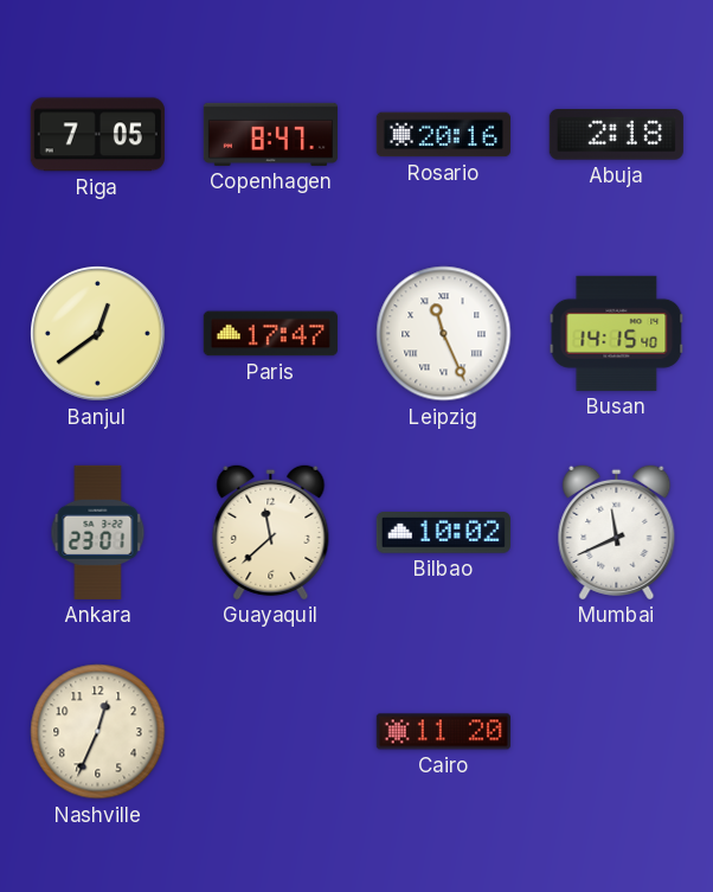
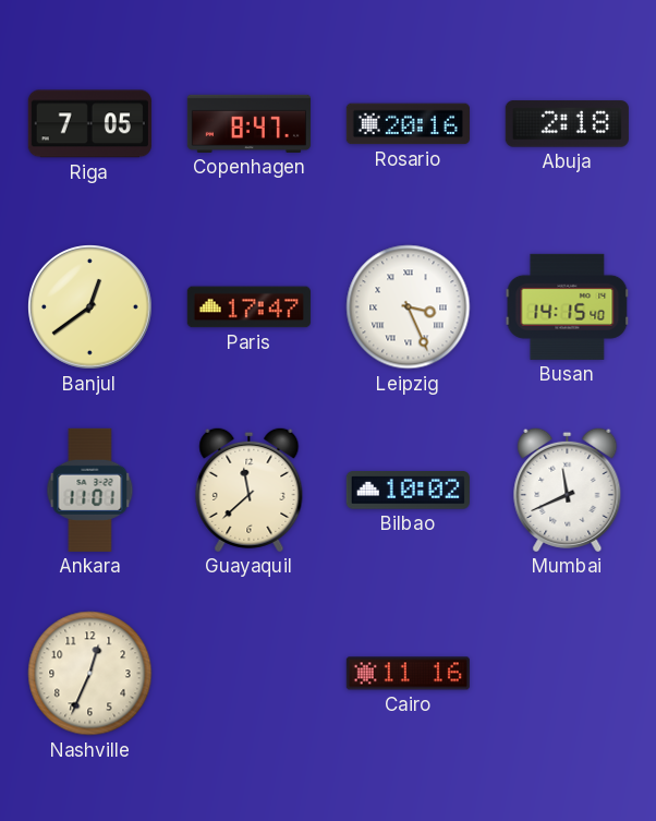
Leipzig: 11:26 -> 3:26 (409, 307)
Ankara: 23:01 -> 11:01 (90, 490)
Cairo: 11:20 -> 11:16 (408, 674)
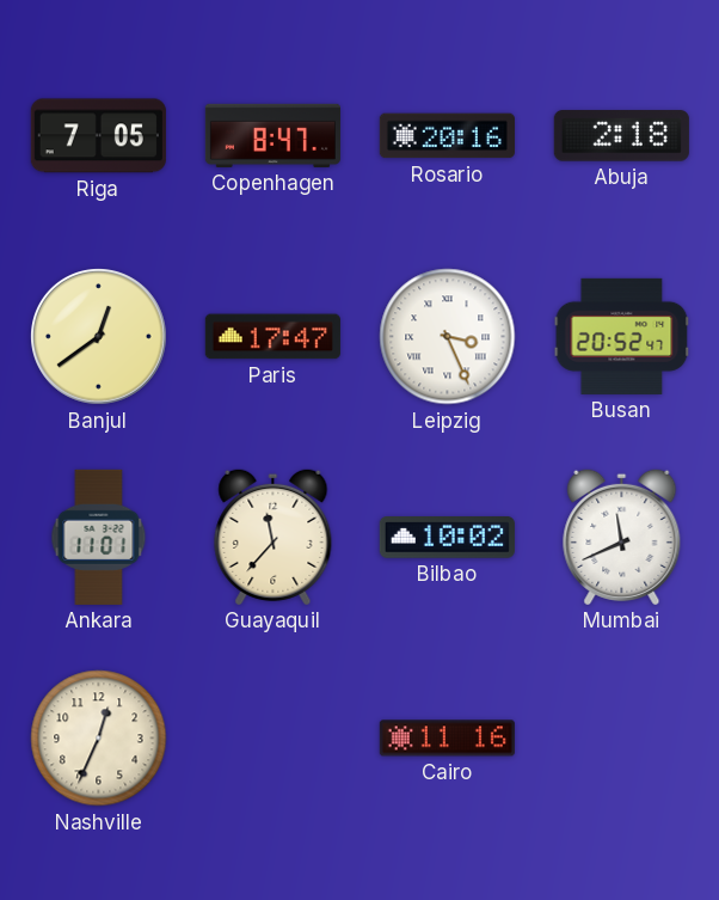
Busan: 14:15 -> 20:52 (622, 336)
Guayaquil: 11:38 -> 11:37 (274, 537)
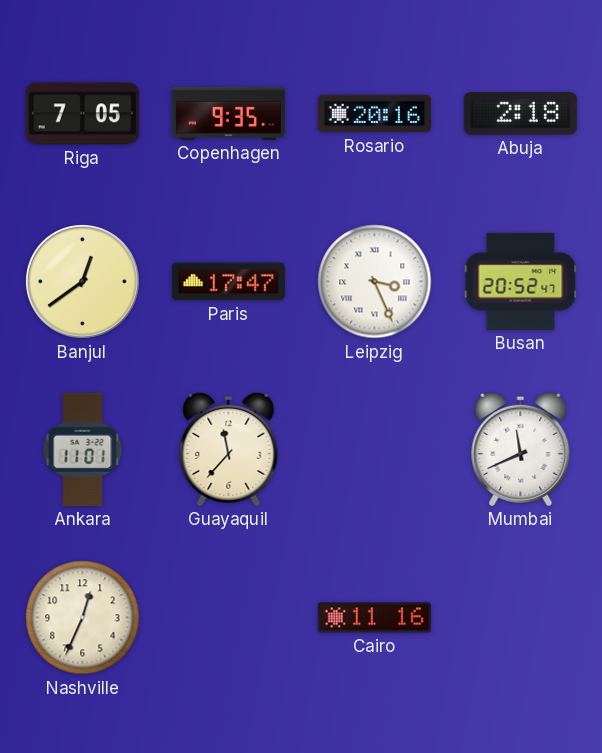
Copenhagen: 8:47 -> 9:35 (228, 113)
Bilbao: 10:02 -> none (447, 538)
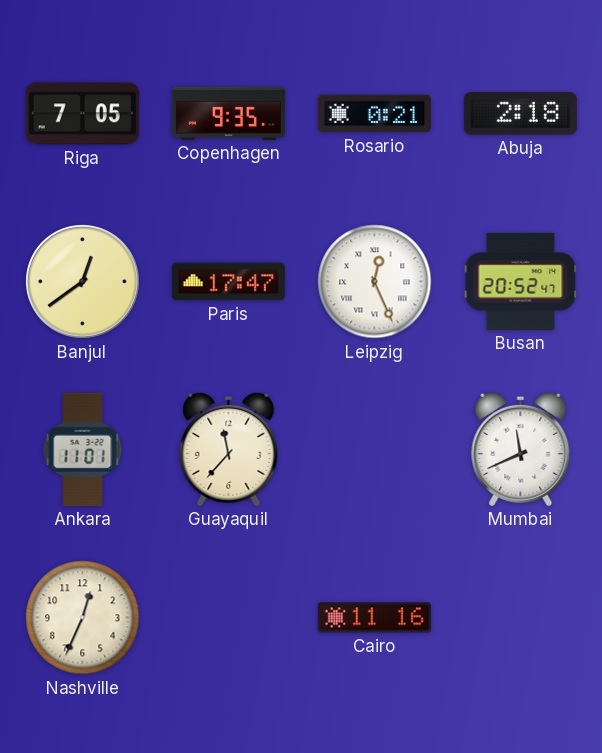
Rosario: 20:16 -> 0:21 (374, 114)
Leipzig: 3:26 -> 12:26 (375, 282)
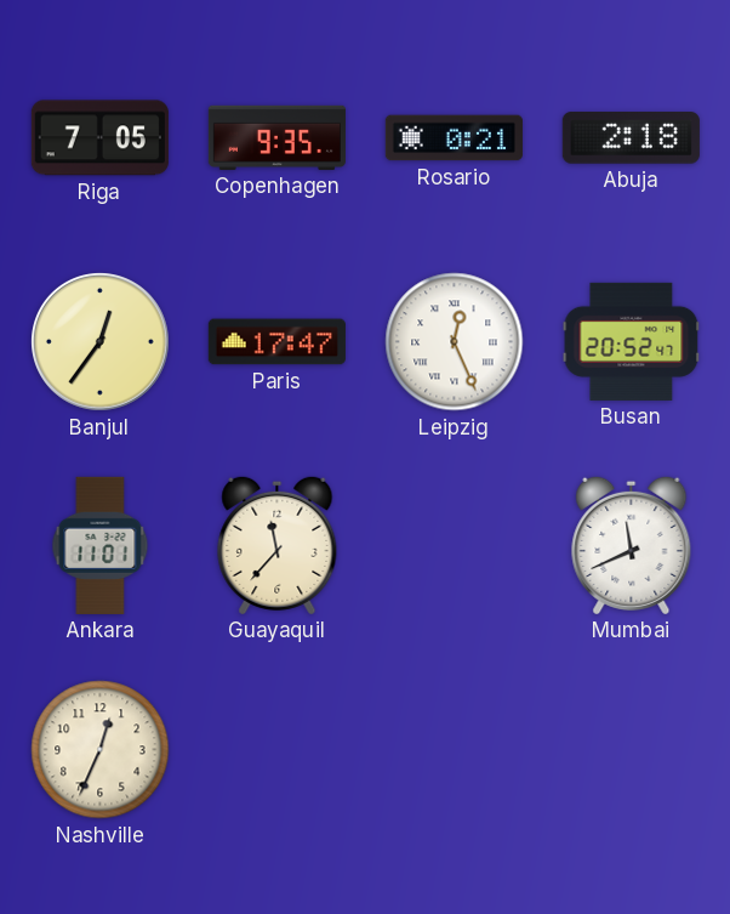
Banjul: 12:39 -> 12:36 (101, 342)
Cairo: 11:16 -> none (374, 618)
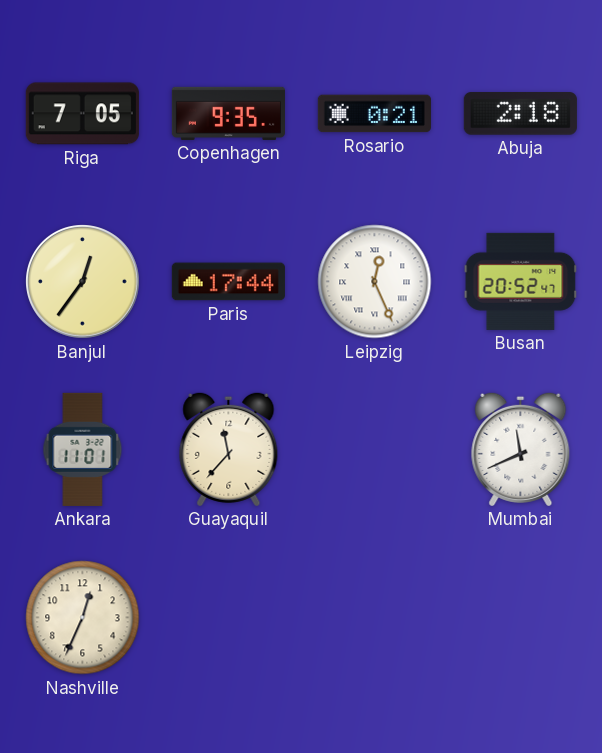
Paris: 17:47 -> 17:44 (228, 282)
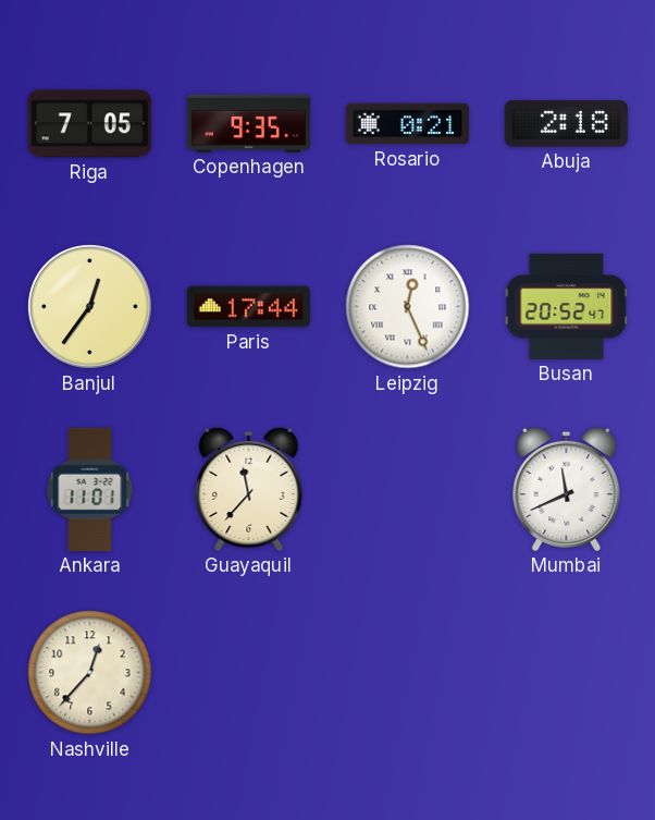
Nashville: 12:34 -> 12:37 (90, 673)
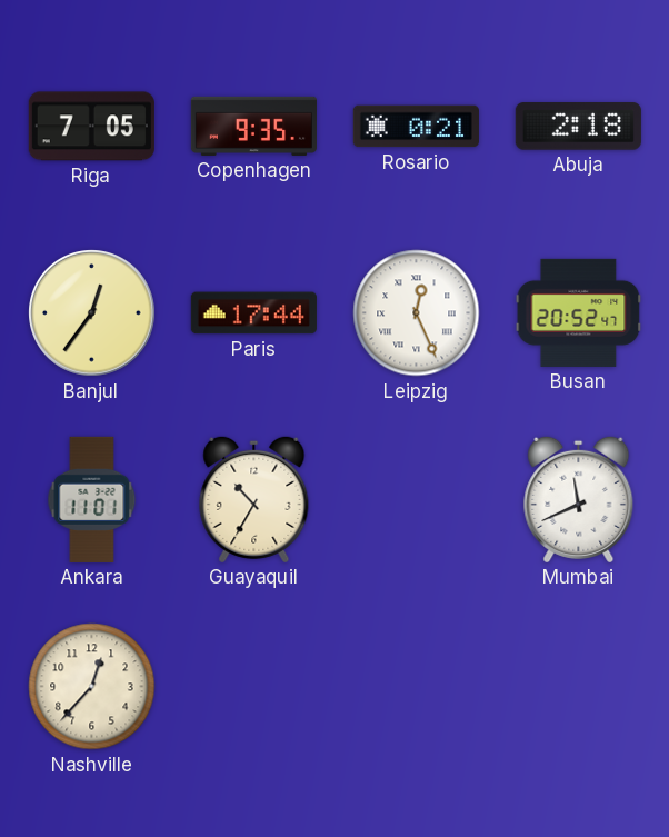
Guayaquil: 11:37 -> 10:35 (254, 499)
